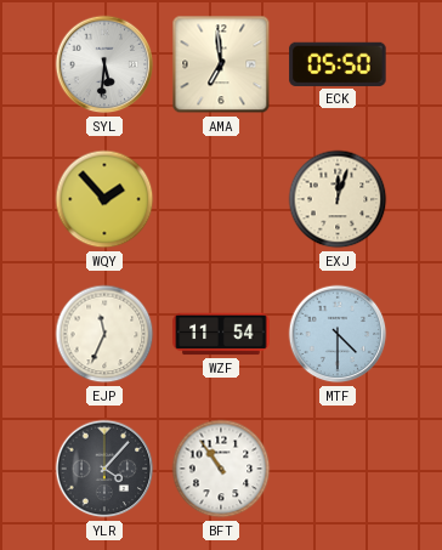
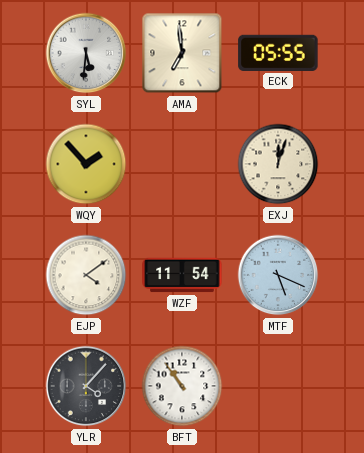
ECK: 05:50 -> 05:55 (278, 53)
EJP: 11:34 -> 4:09 (86, 275)
MTF: 4:30 -> 5:19 (278, 275)
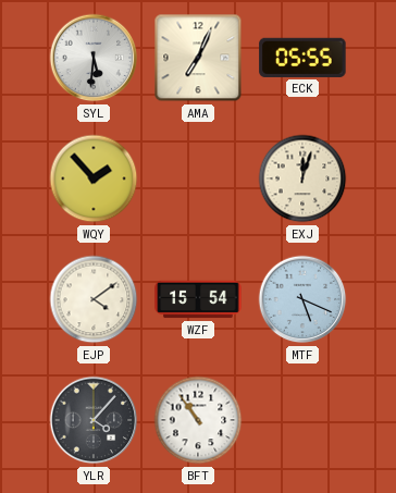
AMA: 6:59 -> 7:04 (198, 58)
WZF: 11:54 -> 15:54 (198, 299)
